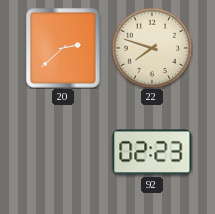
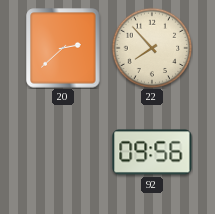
22: 7:48 -> 7:53 (152, 48)
92: 02:23 -> 09:56 (152, 152)
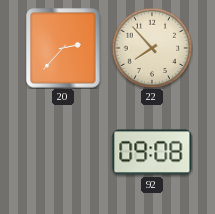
20: 2:38 -> 2:37 (63, 48)
92: 09:56 -> 09:08 (152, 152)
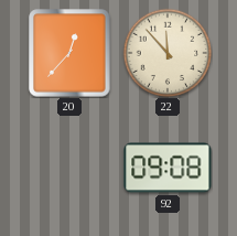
20: 2:37 -> 12:37 (69, 53)
22: 7:53 -> 11:53 (168, 53)
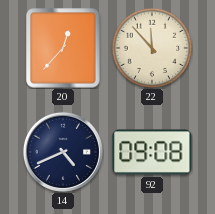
14: none -> 4:41 (63, 152)
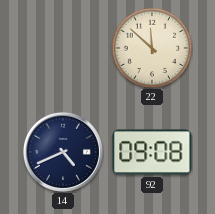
20: 12:37 -> none (63, 48)
22: 11:53 -> 11:52 (152, 48)
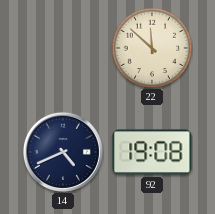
92: 09:08 -> 19:08 (152, 152)
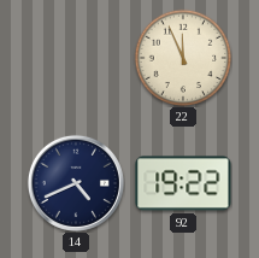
22: 11:52 -> 11:56 (183, 58)
92: 19:08 -> 19:22 (183, 183)
